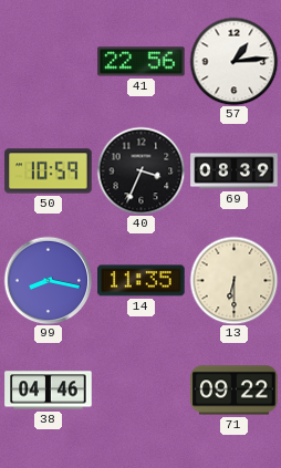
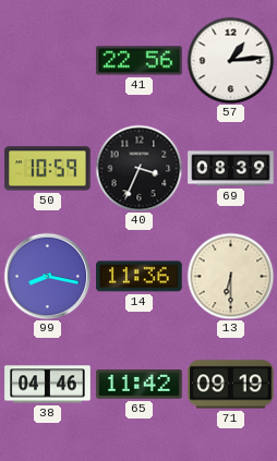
14: 11:35 -> 11:36 (140, 277)
65: none -> 11:42 (140, 385)
71: 09:22 -> 09:19 (231, 385)
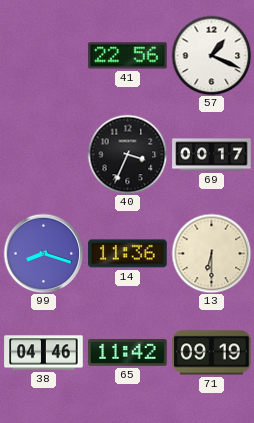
57: 1:14 -> 1:19 (211, 55)
50: 10:59 -> none (48, 169)
69: 08:39 -> 00:17 (212, 155)
99: 8:17 -> 8:18 (43, 253)
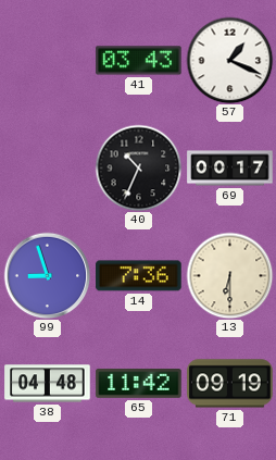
41: 22:56 -> 03:43 (139, 61)
40: 3:34 -> 10:34 (138, 167)
99: 8:18 -> 8:57 (47, 275)
14: 11:36 -> 7:36 (139, 276)
38: 04:46 -> 04:48 (48, 384)
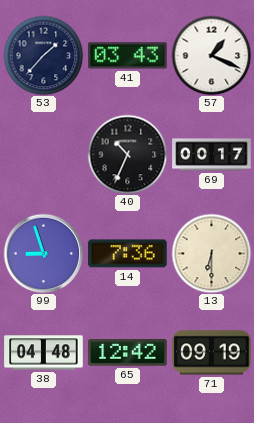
53: none -> 1:37 (43, 55)
65: 11:42 -> 12:42 (128, 353)
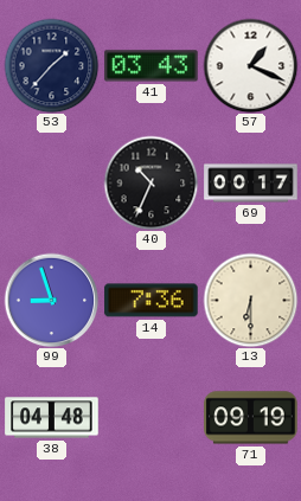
65: 12:42 -> none (128, 353)
